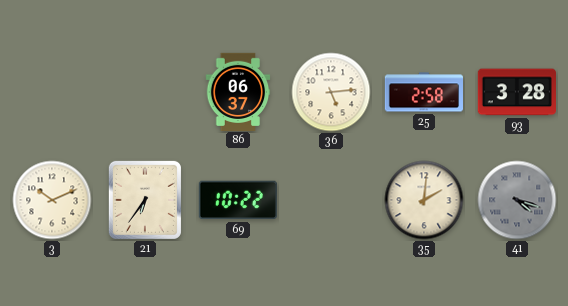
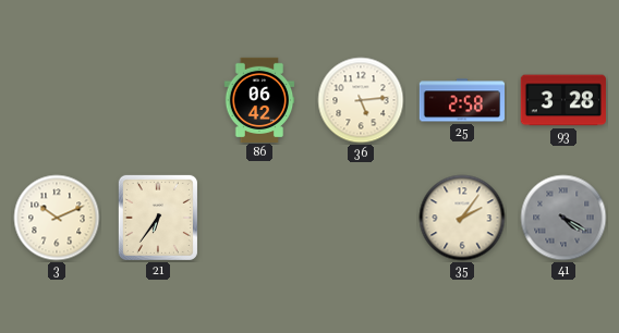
86: 06:37 -> 06:42 (259, 99)
69: 10:22 -> none (238, 200)
35: 2:01 -> 2:06 (462, 218)
41: 4:18 -> 4:20 (563, 218)
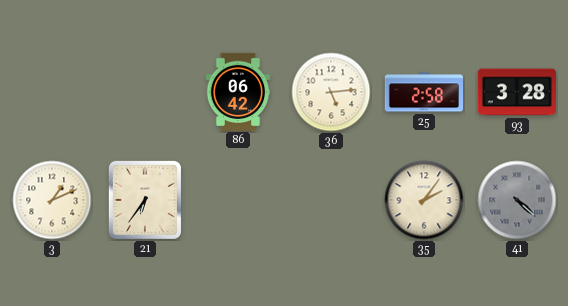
3: 10:11 -> 1:11 (52, 200)
41: 4:20 -> 4:22 (517, 200)
